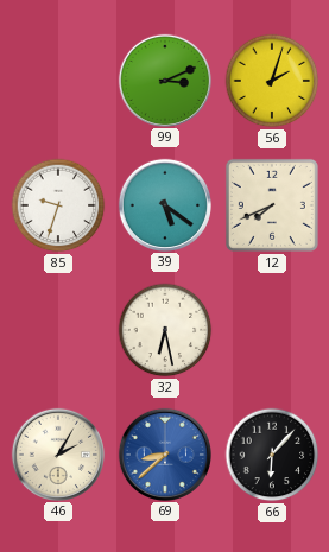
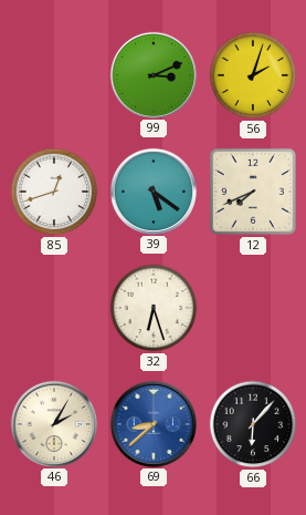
85: 9:33 -> 12:42 (54, 192)
32: 6:28 -> 6:27 (154, 308)
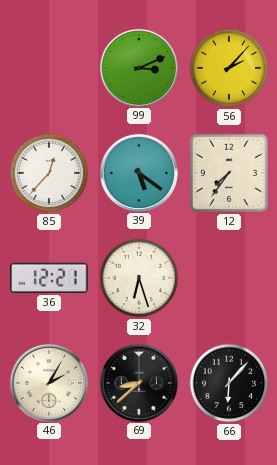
56: 2:03 -> 2:07 (229, 68)
85: 12:42 -> 12:37 (49, 173)
12: 7:41 -> 7:36 (229, 173)
36: none -> 12:21 (49, 278)
69 dial: blue -> black (138, 382)
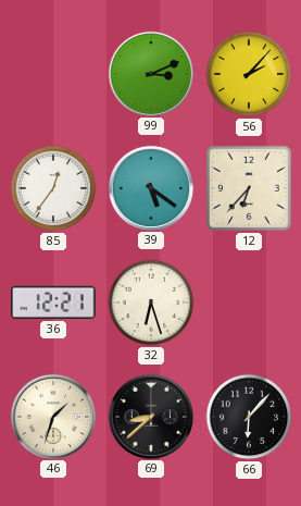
85: 12:37 -> 12:36 (53, 188)
12: 7:36 -> 6:37 (249, 188)
46: 2:05 -> 1:33 (52, 416)
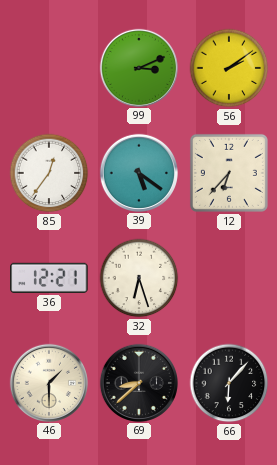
56: 2:07 -> 2:09 (229, 68)
46: 1:33 -> 1:30 (48, 382)
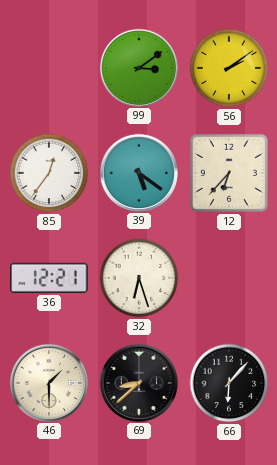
99: 3:11 -> 3:09 (138, 67)
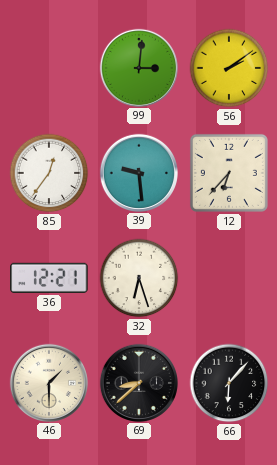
99: 3:09 -> 3:01 (138, 67)
39: 5:21 -> 9:29 (138, 172)
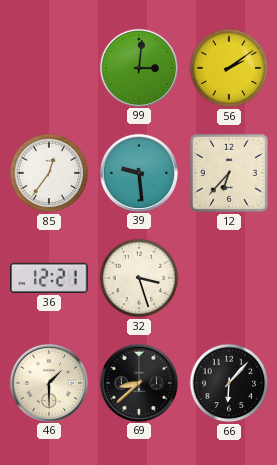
32: 6:27 -> 3:27 (139, 278)
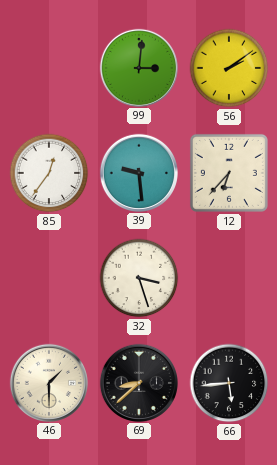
36: 12:21 -> none (49, 278)
66: 6:07 -> 5:44 (229, 383)
